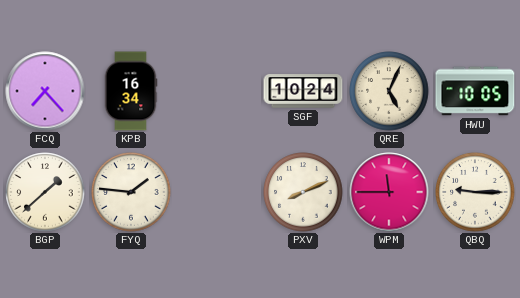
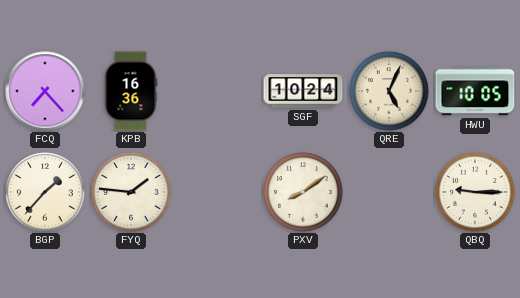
KPB: 16:34 -> 16:36 (131, 91)
BGP: 1:38 -> 1:37 (45, 192)
PXV: 8:11 -> 8:09 (303, 192)
WPM: 11:45 -> none (389, 192)
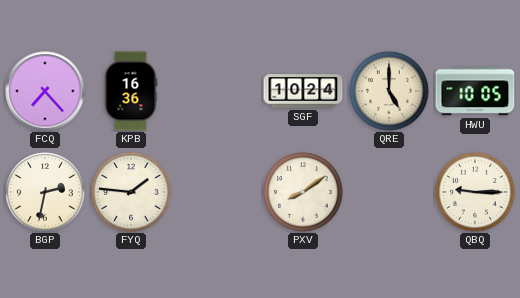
QRE: 5:04 -> 5:00 (389, 91)
BGP: 1:37 -> 2:32 (45, 192)
